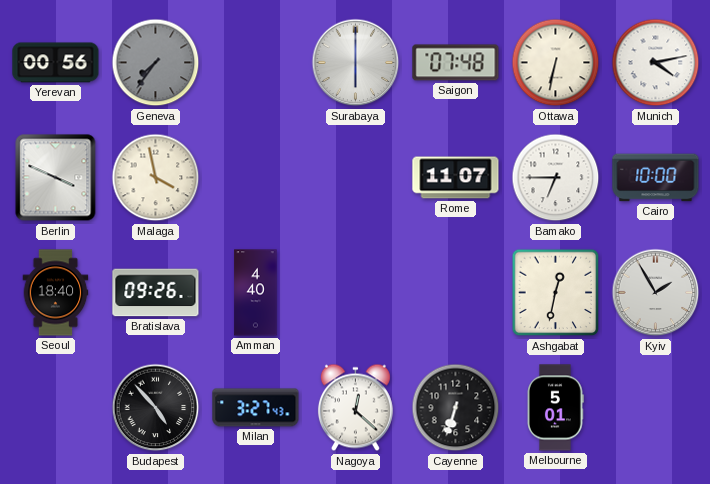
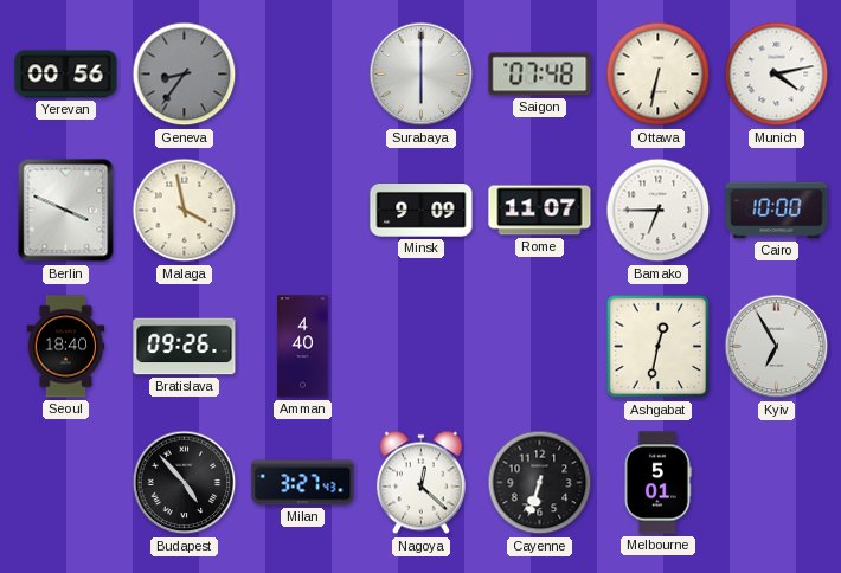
Geneva: 7:36 -> 8:36 (185, 75)
Minsk: none -> 9:09 (422, 211)
Kyiv: 1:55 -> 6:55 (777, 347)
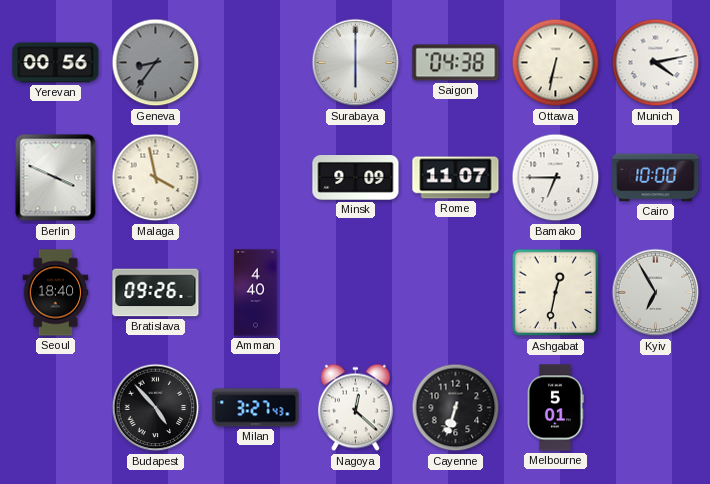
Saigon: 07:48 -> 04:38 (456, 63)
